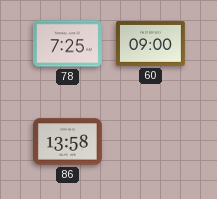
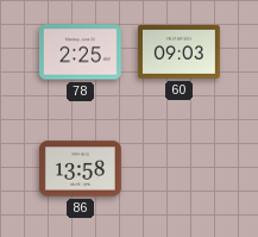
78: 7:25 -> 2:25 (80, 52)
60: 09:00 -> 09:03 (178, 51)
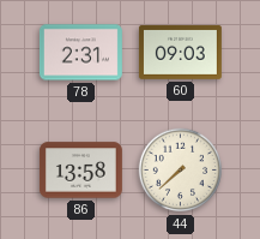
78: 2:25 -> 2:31 (80, 53)
44: none -> 7:38 (181, 171)
